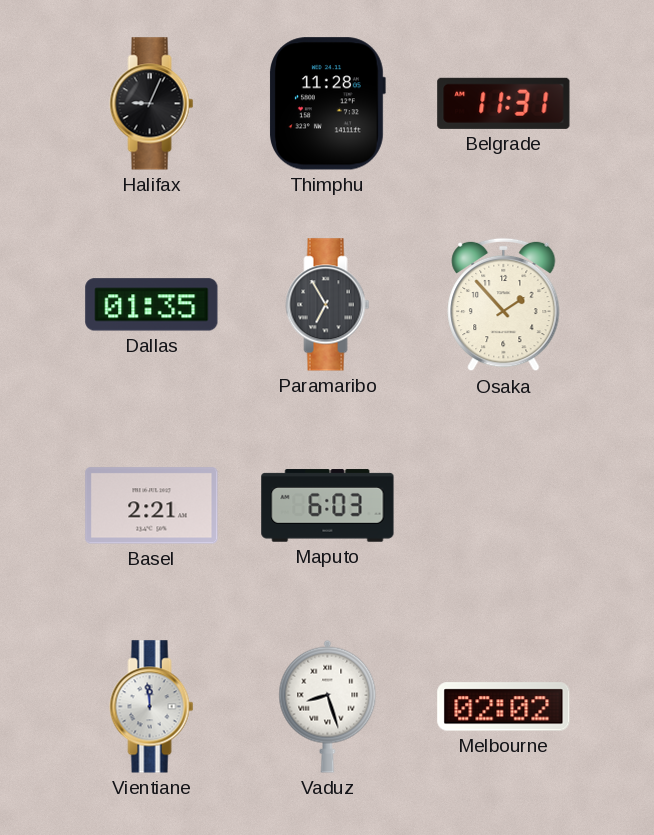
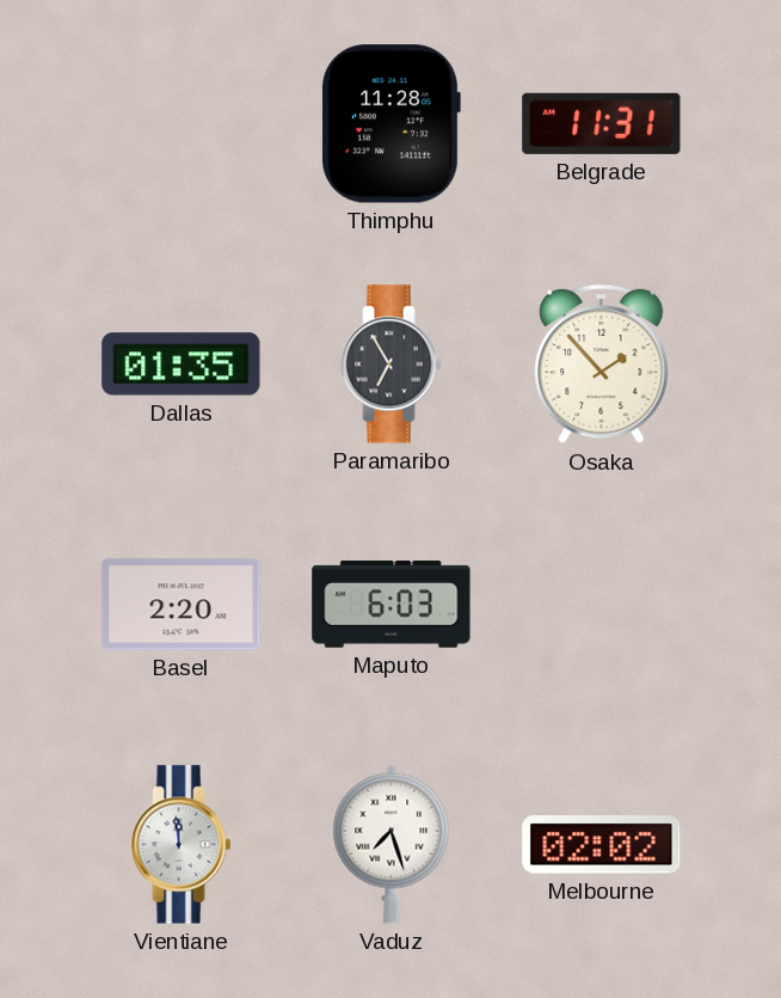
Halifax: 9:04 -> none (152, 104)
Basel: 2:21 -> 2:20 (182, 605)
Vaduz: 8:27 -> 7:27 (392, 844)
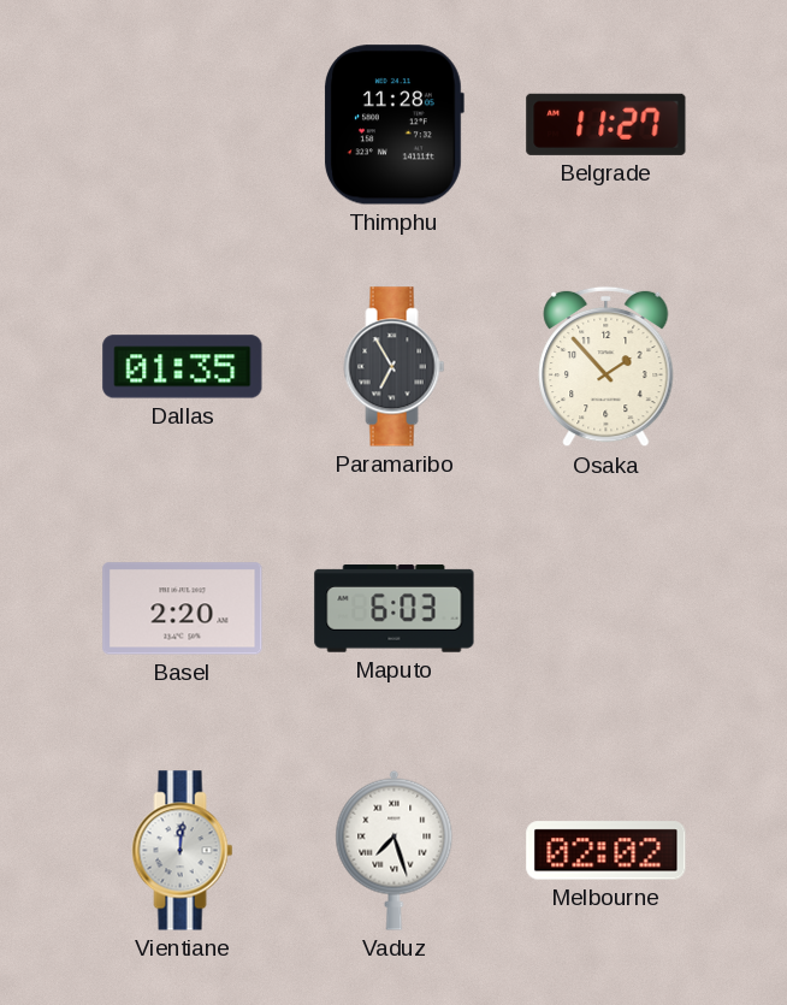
Belgrade: 11:31 -> 11:27 (606, 124)
Vientiane: 11:59 -> 12:01 (183, 851)
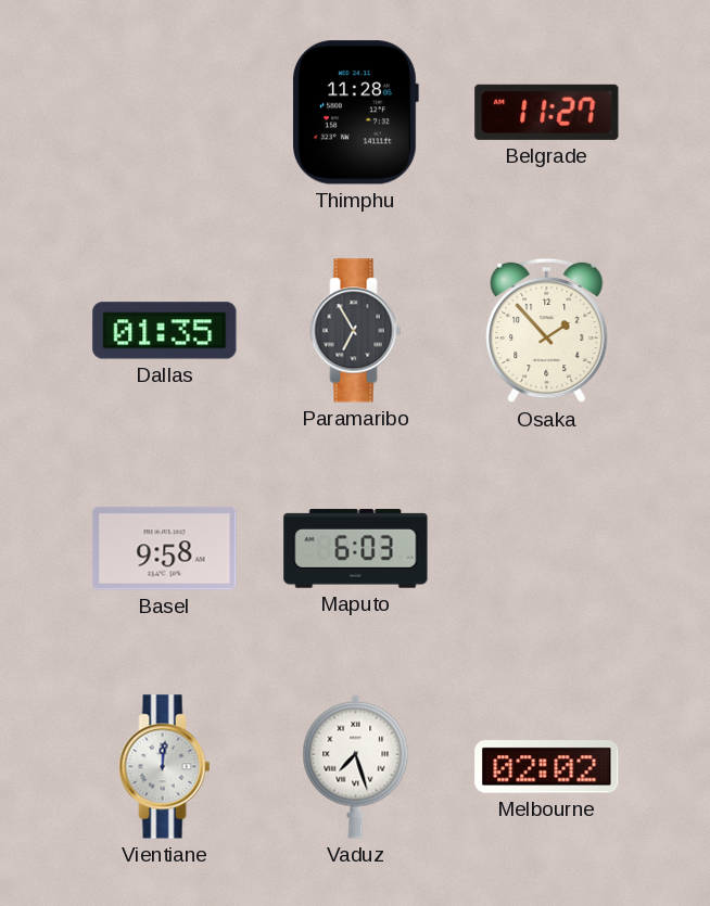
Basel: 2:20 -> 9:58 (165, 549)
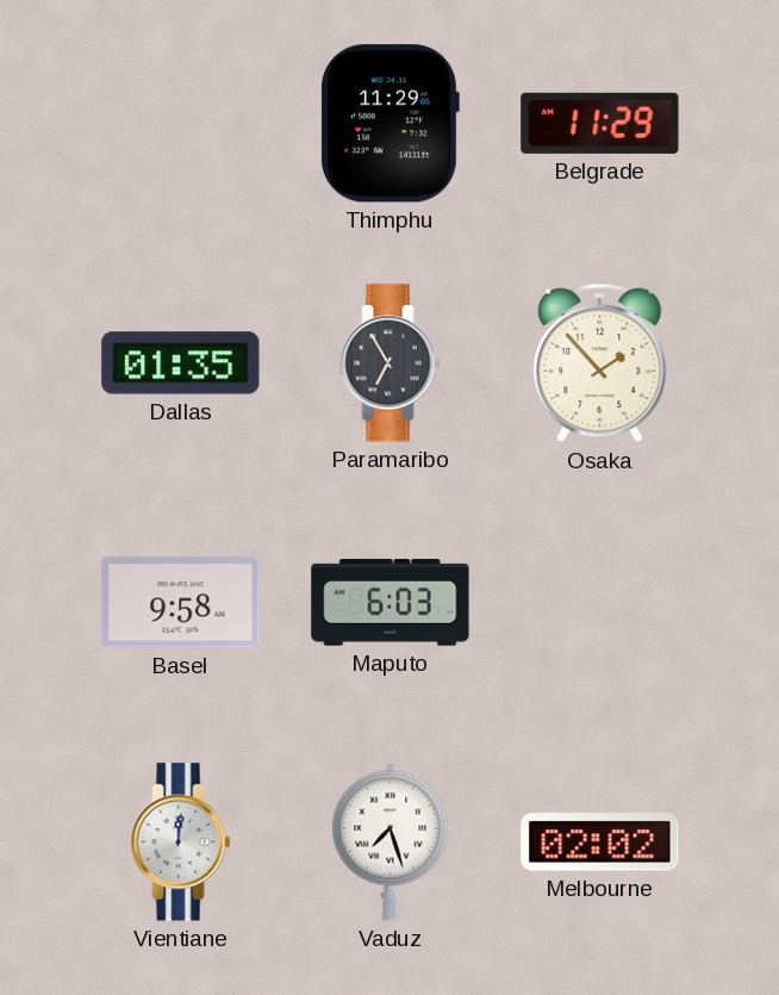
Thimphu: 11:28 -> 11:29 (391, 124)
Belgrade: 11:27 -> 11:29 (600, 123)
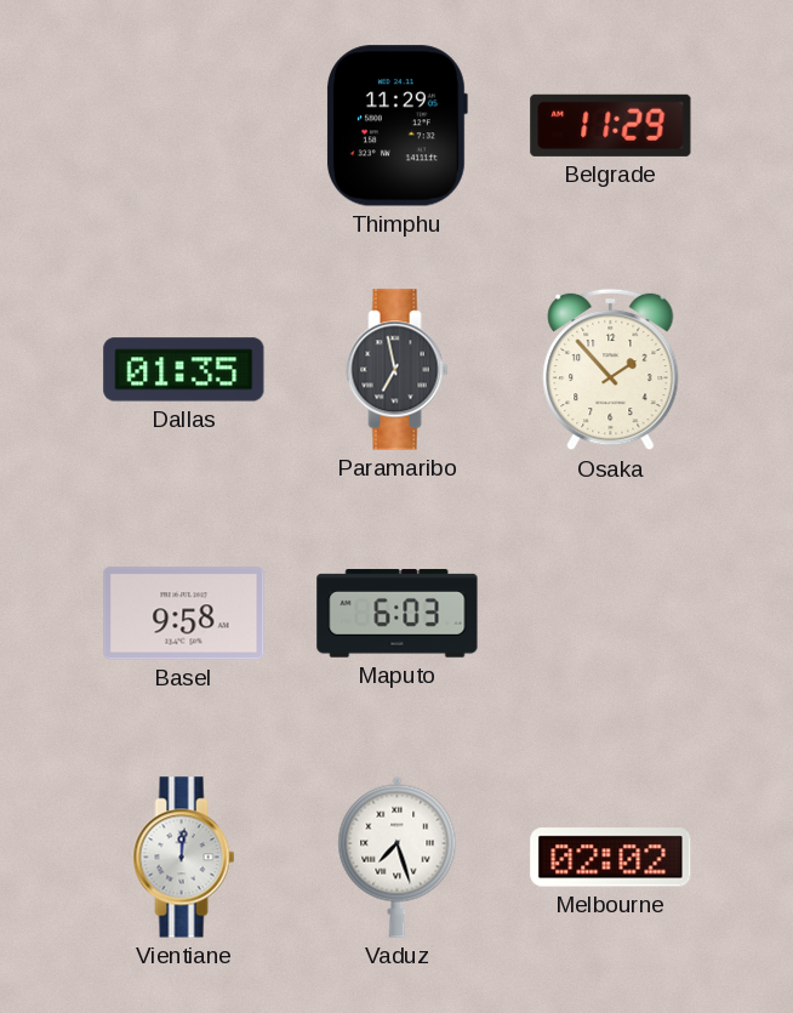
Paramaribo: 6:55 -> 6:58 (398, 370)
